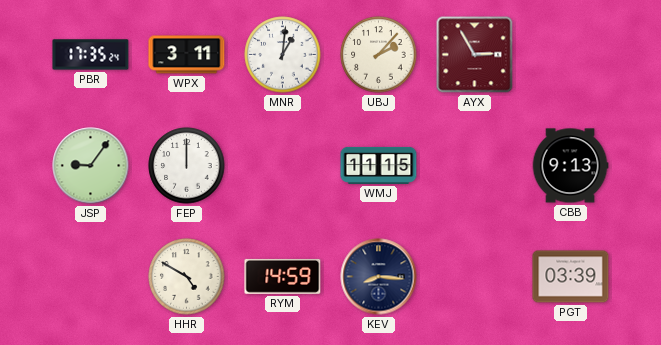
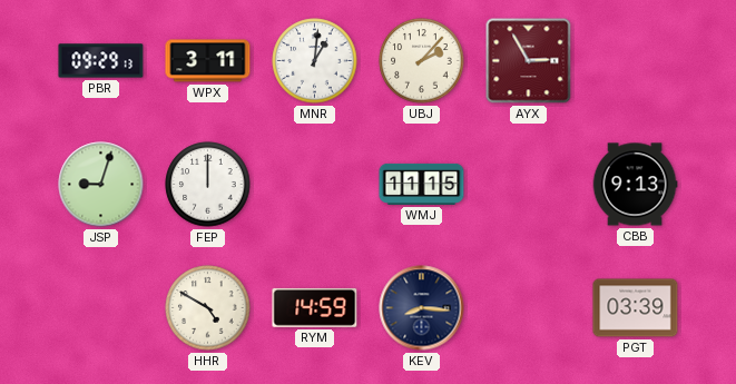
PBR: 17:35 -> 09:29 (101, 61)
JSP: 9:06 -> 9:03 (101, 185)
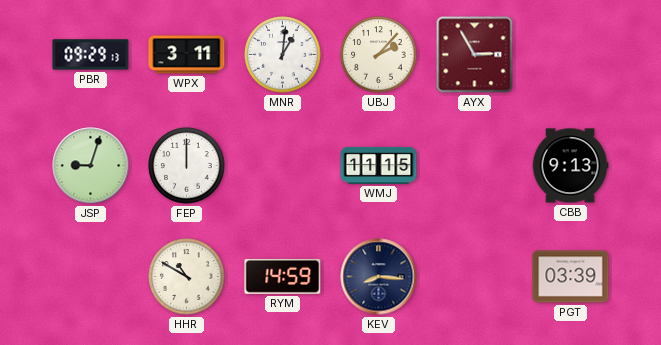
HHR: 4:50 -> 10:50 (187, 277)
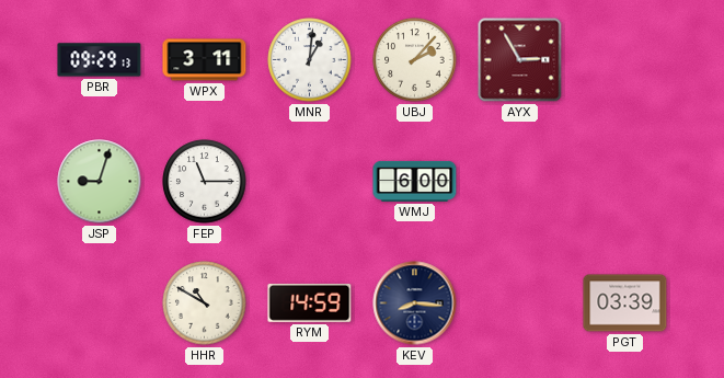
FEP: 12:00 -> 11:15 (205, 182)
WMJ: 11:15 -> 6:00 (415, 181)
CBB: 9:13 -> none (570, 166)
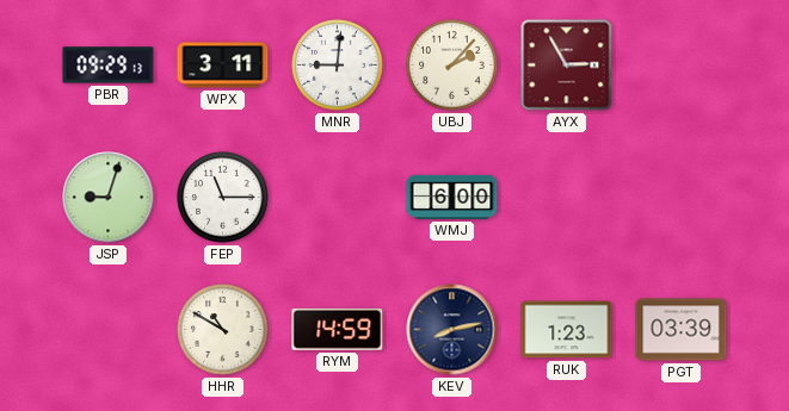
MNR: 1:01 -> 9:01 (338, 66)
KEV: 8:16 -> 8:13 (452, 330)
RUK: none -> 1:23 (567, 330)
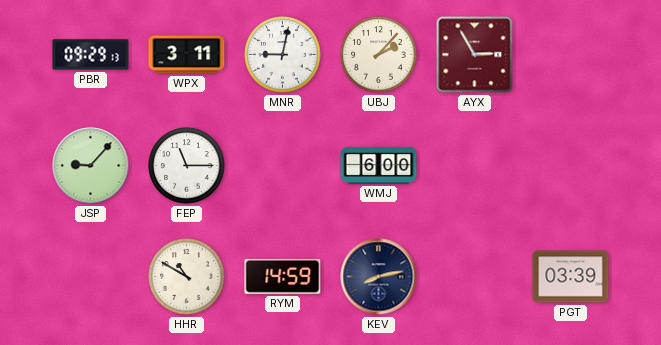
MNR: 9:01 -> 9:02 (283, 55)
JSP: 9:03 -> 9:07 (91, 166)
RUK: 1:23 -> none (567, 330)
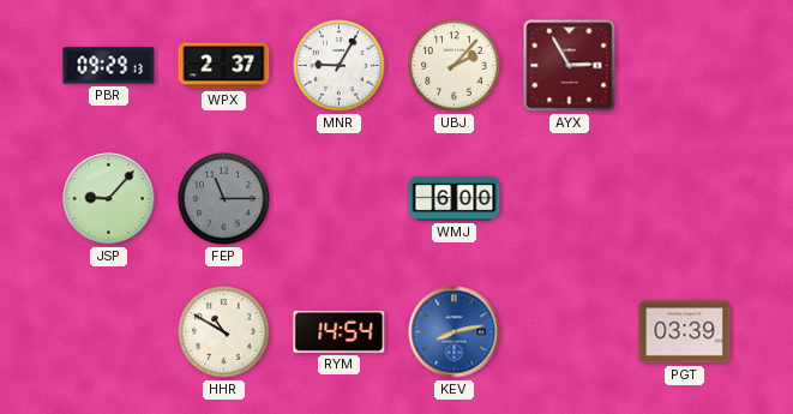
WPX: 3:11 -> 2:37 (224, 66)
MNR: 9:02 -> 9:05 (340, 66)
FEP dial: white -> grey (224, 199)
RYM: 14:59 -> 14:54 (340, 331)
KEV dial: navy -> blue (455, 332)
